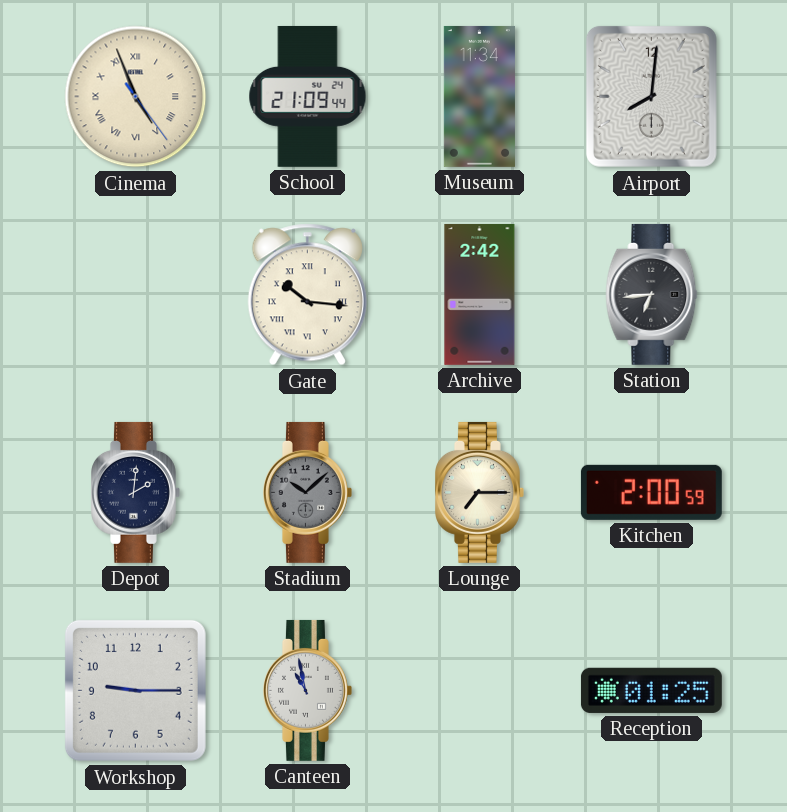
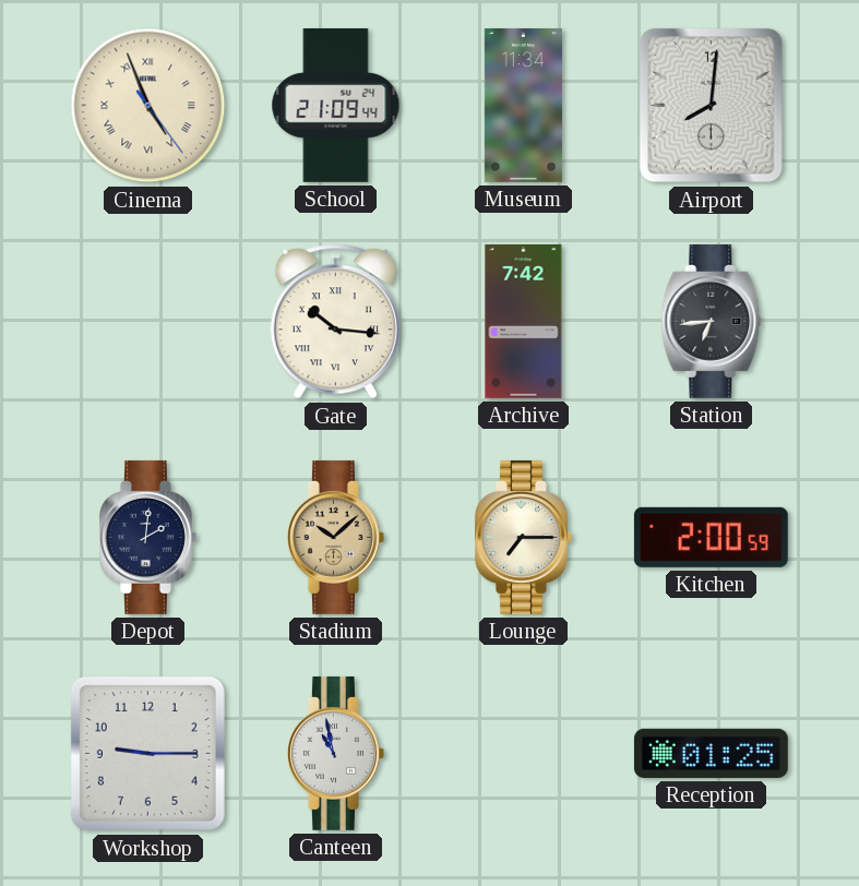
Archive: 2:42 -> 7:42 (524, 321)
Stadium dial: grey -> champagne (336, 537)
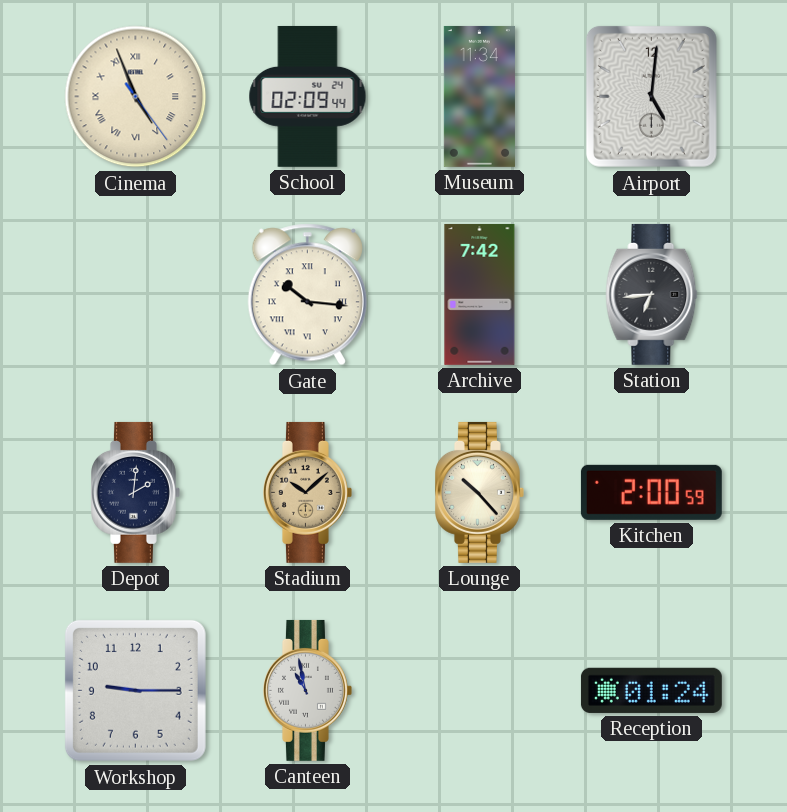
School: 21:09 -> 02:09 (308, 96)
Airport: 8:01 -> 5:01 (651, 96)
Lounge: 7:15 -> 10:23 (480, 492)
Reception: 01:25 -> 01:24 (651, 690)
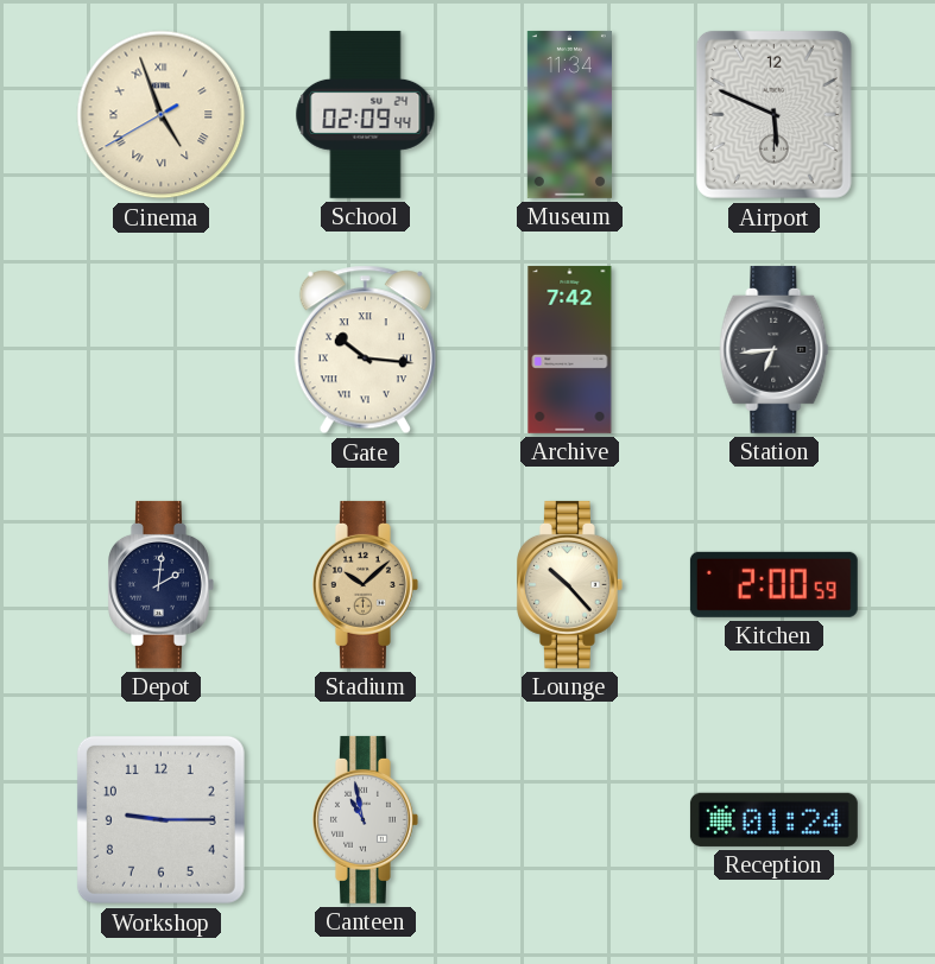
Cinema: 4:56:24 -> 4:56:40 (162, 115)
Airport: 5:01 -> 5:49 (773, 114)
